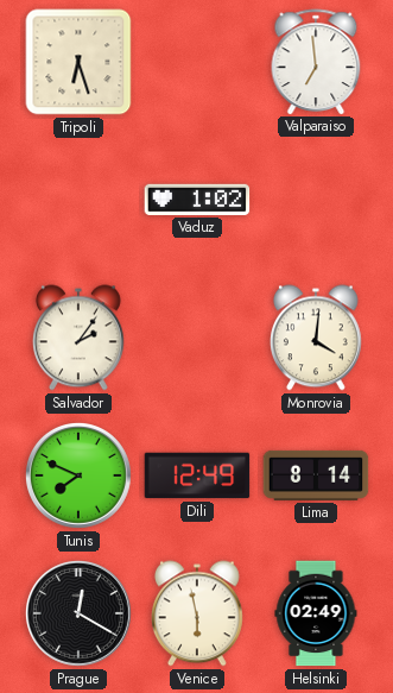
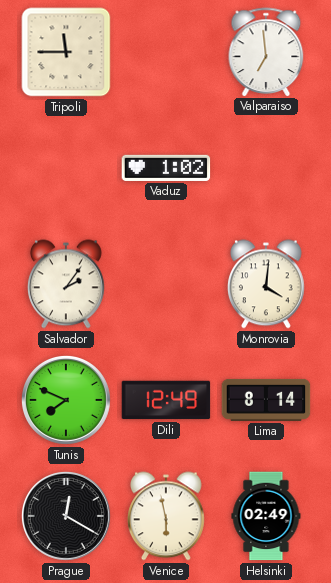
Tripoli: 6:27 -> 11:45 (66, 52)
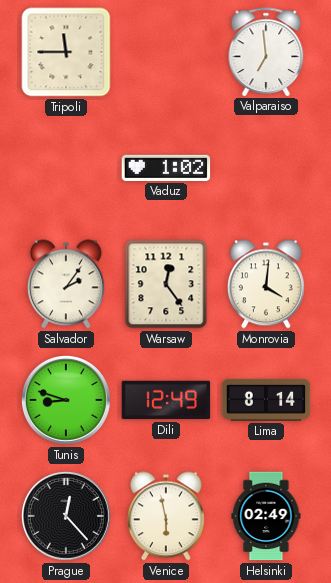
Warsaw: none -> 12:24 (166, 284)
Tunis: 7:49 -> 8:48 (66, 400)
Prague: 12:20 -> 12:23 (66, 516)
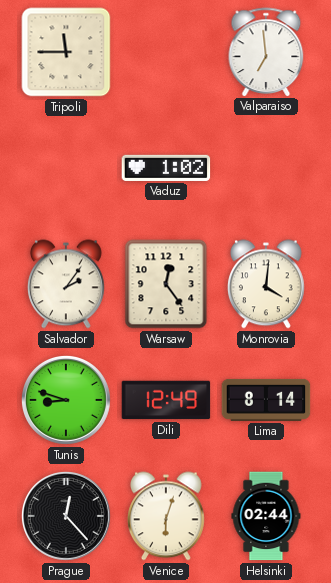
Venice: 5:58 -> 6:03 (166, 516)
Helsinki: 02:49 -> 02:44 (266, 516)
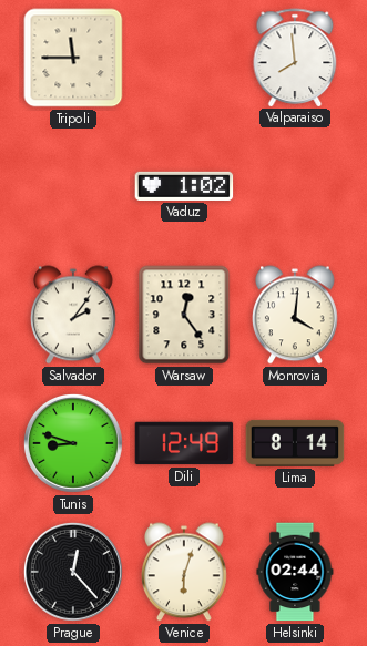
Valparaiso: 6:59 -> 7:59 (295, 58)
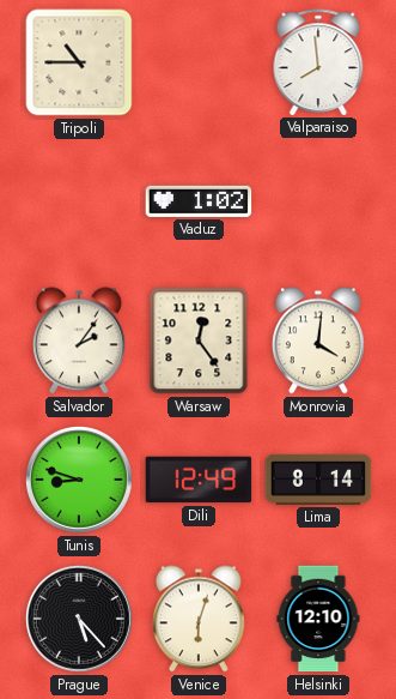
Tripoli: 11:45 -> 10:45 (79, 62)
Prague: 12:23 -> 5:23 (79, 619)
Helsinki: 02:44 -> 12:10 (318, 619)
